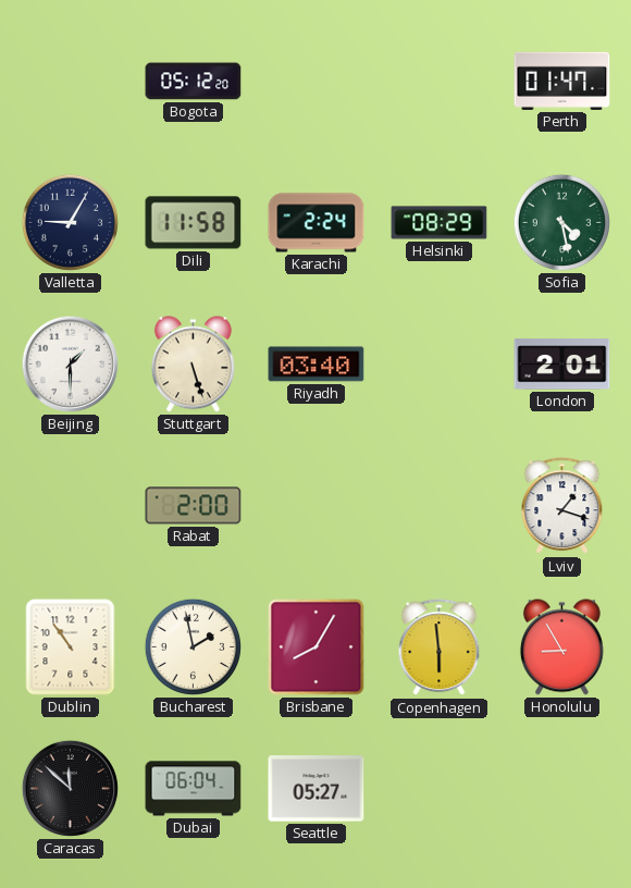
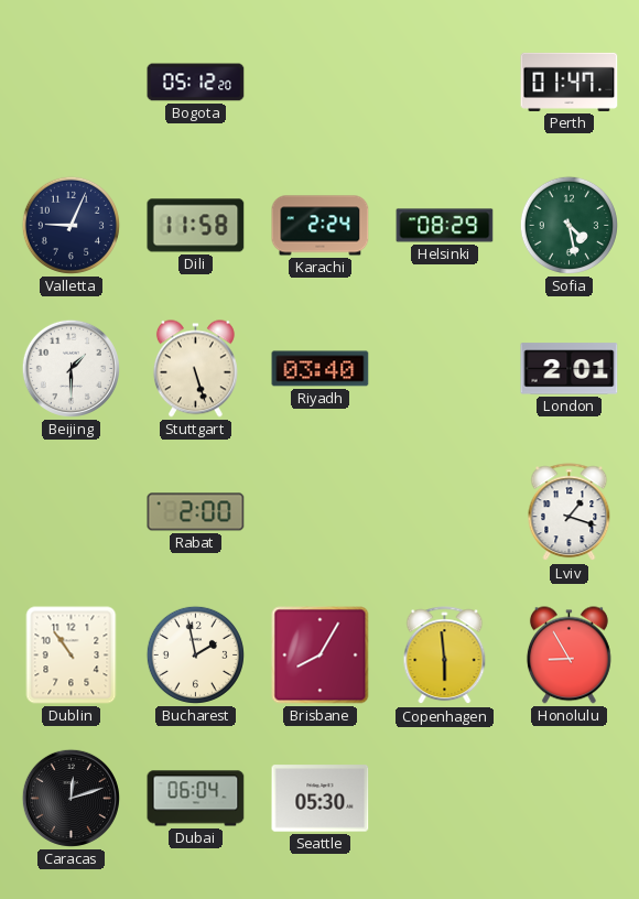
Valletta: 9:05 -> 9:04 (71, 225)
Caracas: 11:52 -> 12:12 (71, 798)
Seattle: 05:27 -> 05:30 (321, 799)
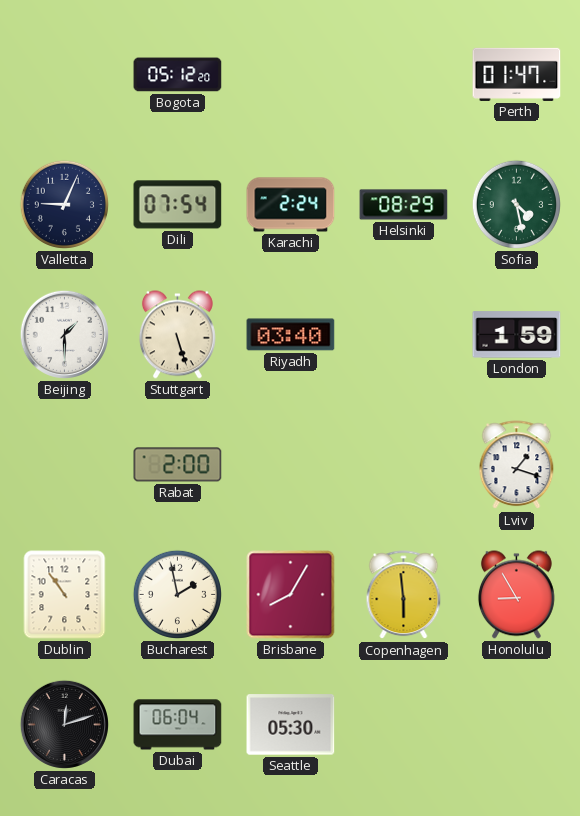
Dili: 11:58 -> 07:54 (178, 205)
London: 2:01 -> 1:59 (517, 335)
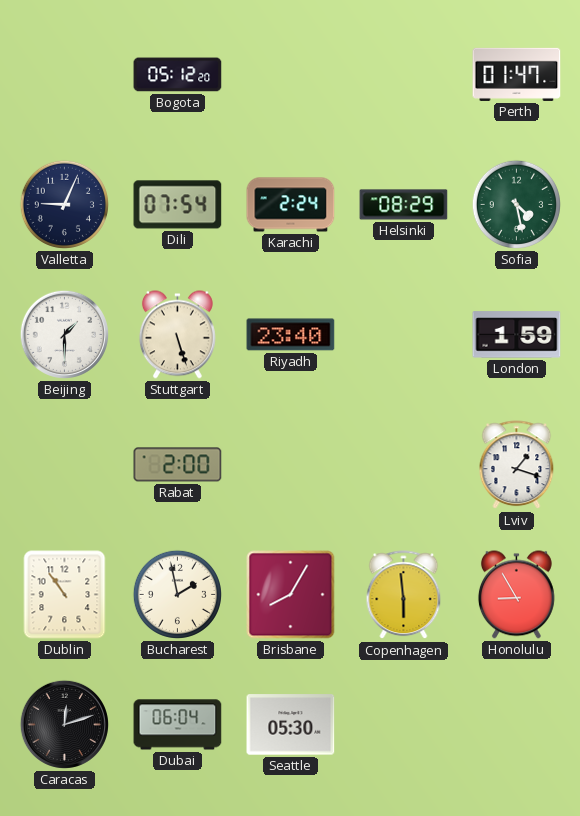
Riyadh: 03:40 -> 23:40 (291, 335)
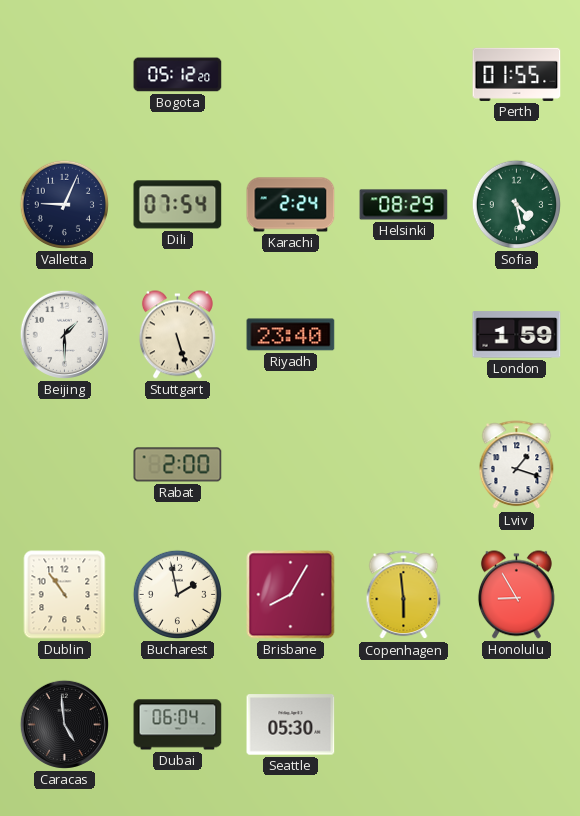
Perth: 01:47 -> 01:55 (517, 74)
Caracas: 12:12 -> 4:59 (64, 724)
